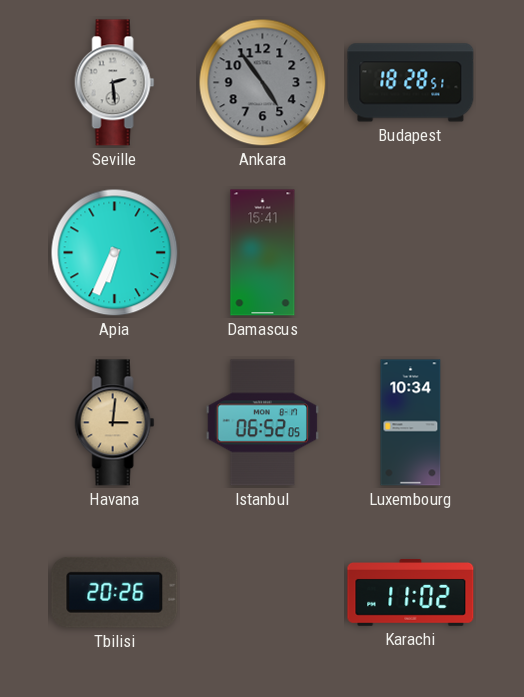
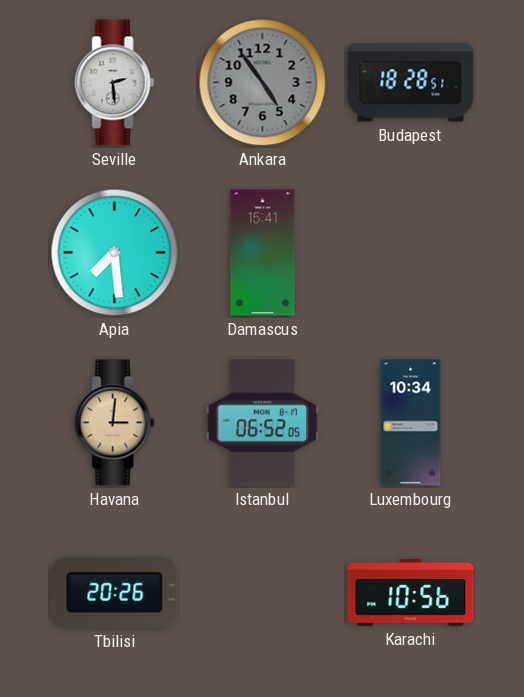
Apia: 6:34 -> 7:29 (115, 253)
Karachi: 11:02 -> 10:56 (411, 592)
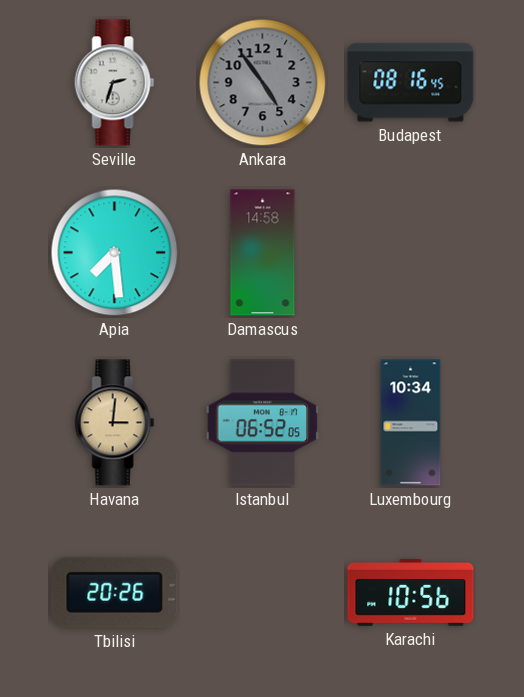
Seville: 2:29 -> 2:33 (115, 83)
Budapest: 18:28 -> 08:16 (411, 83)
Damascus: 15:41 -> 14:58 (263, 253)
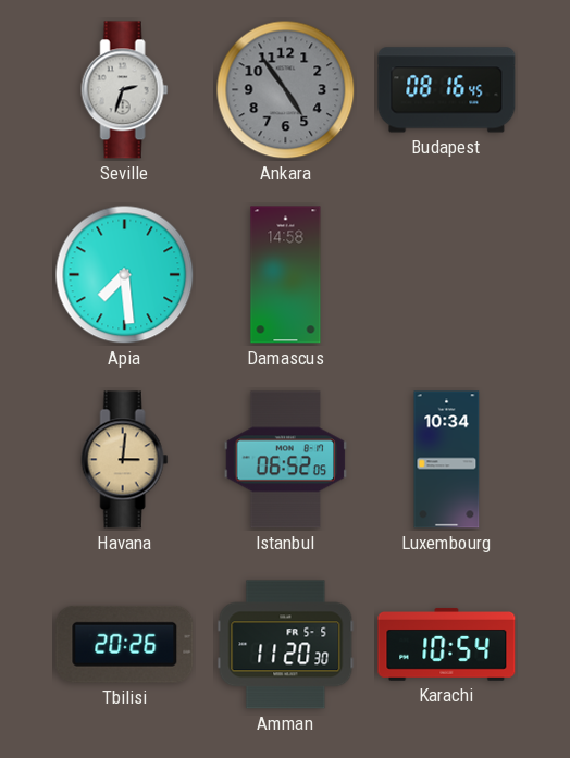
Amman: none -> 11:20 (286, 645)
Karachi: 10:56 -> 10:54 (447, 644)
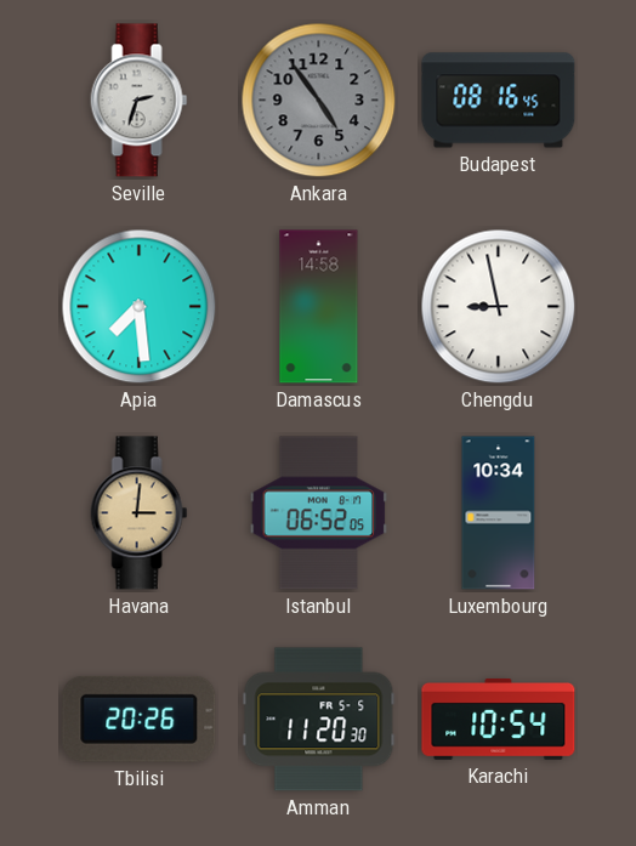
Chengdu: none -> 8:58 (499, 307)
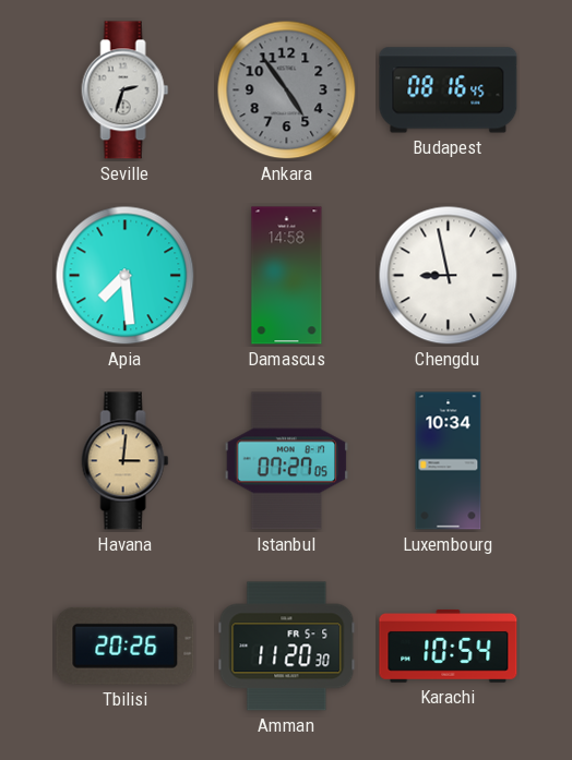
Istanbul: 06:52 -> 07:27 (287, 461)
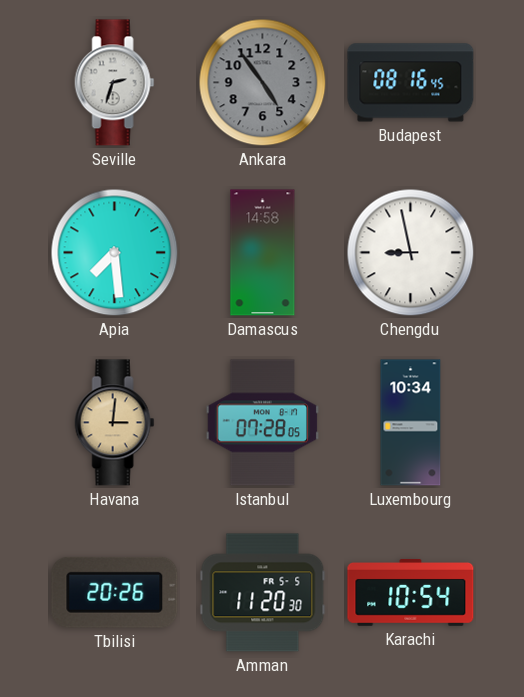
Istanbul: 07:27 -> 07:28 (263, 423)
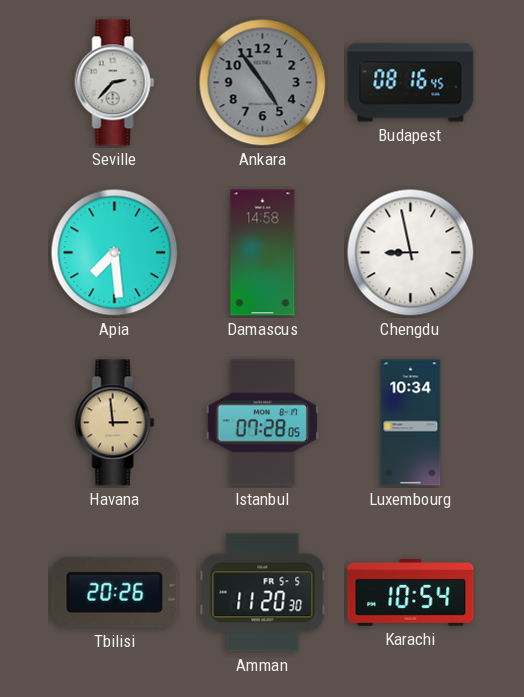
Seville: 2:33 -> 2:37 (115, 83)
Havana: 3:01 -> 2:59 (115, 423)
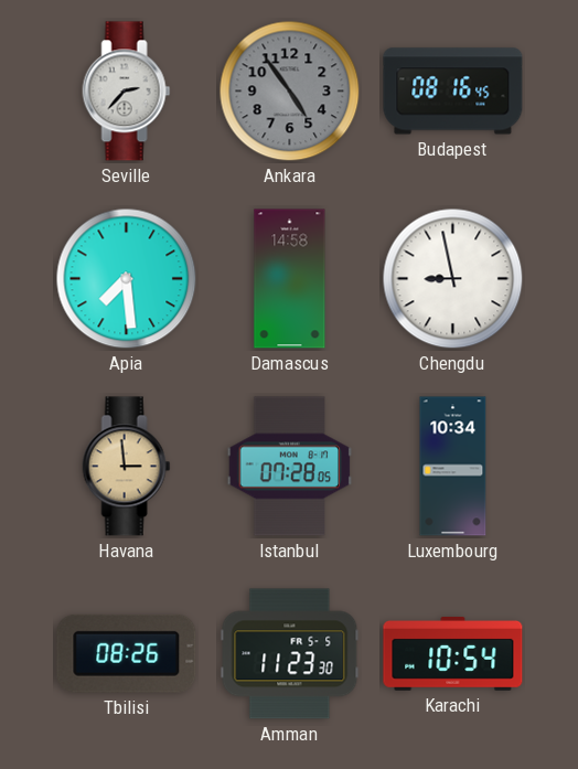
Tbilisi: 20:26 -> 08:26 (127, 653)
Amman: 11:20 -> 11:23 (290, 654)
